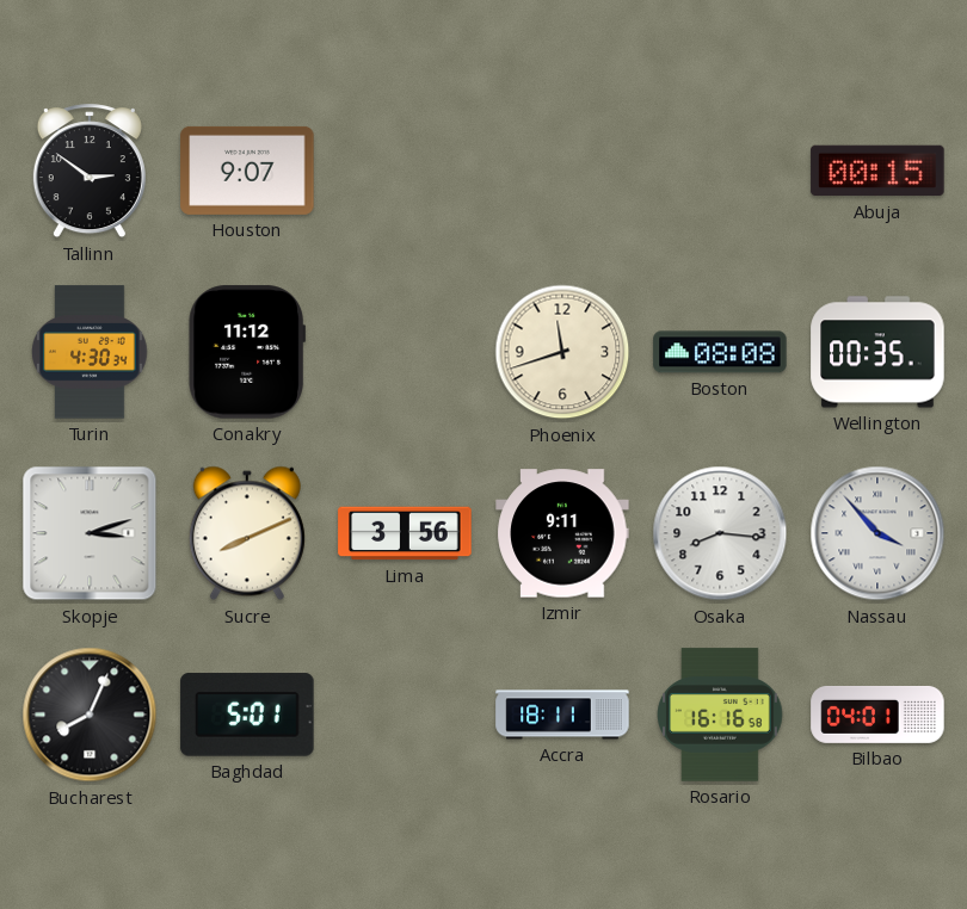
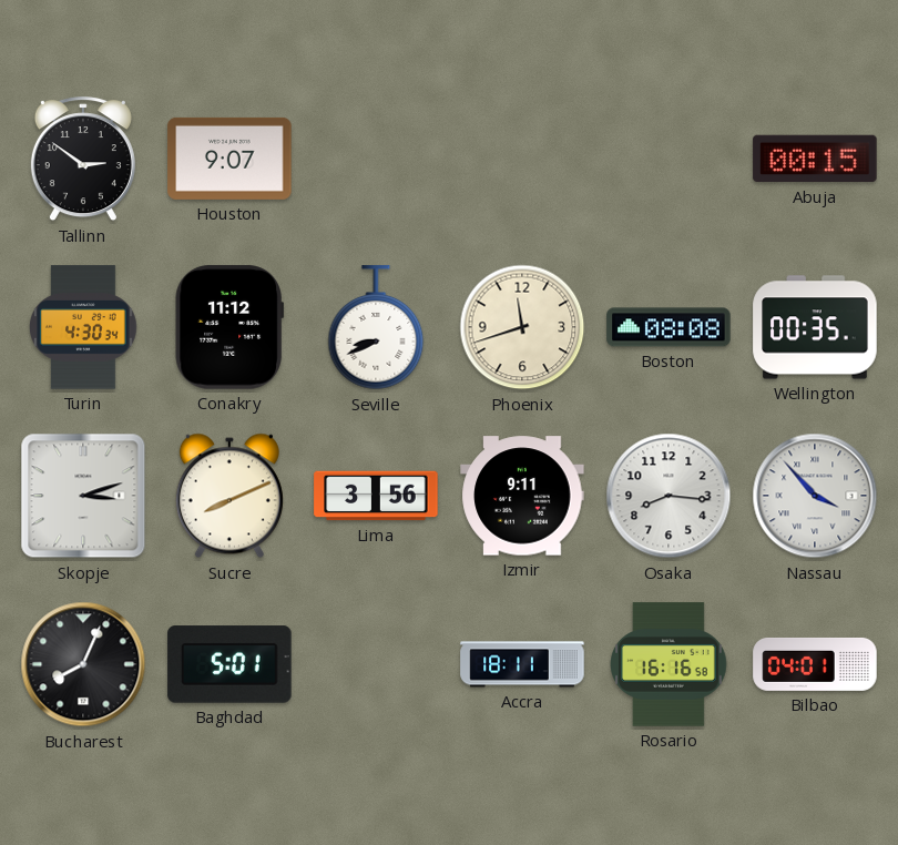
Seville: none -> 8:41 (376, 328)
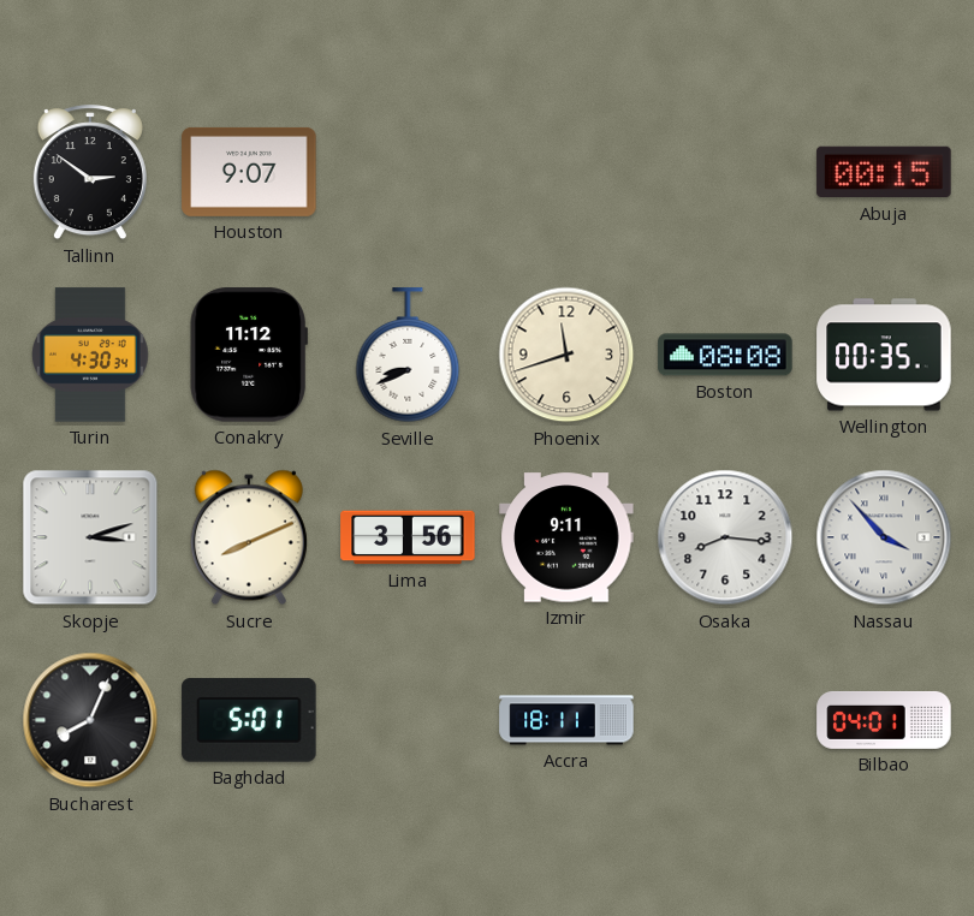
Rosario: 16:16 -> none (670, 664)
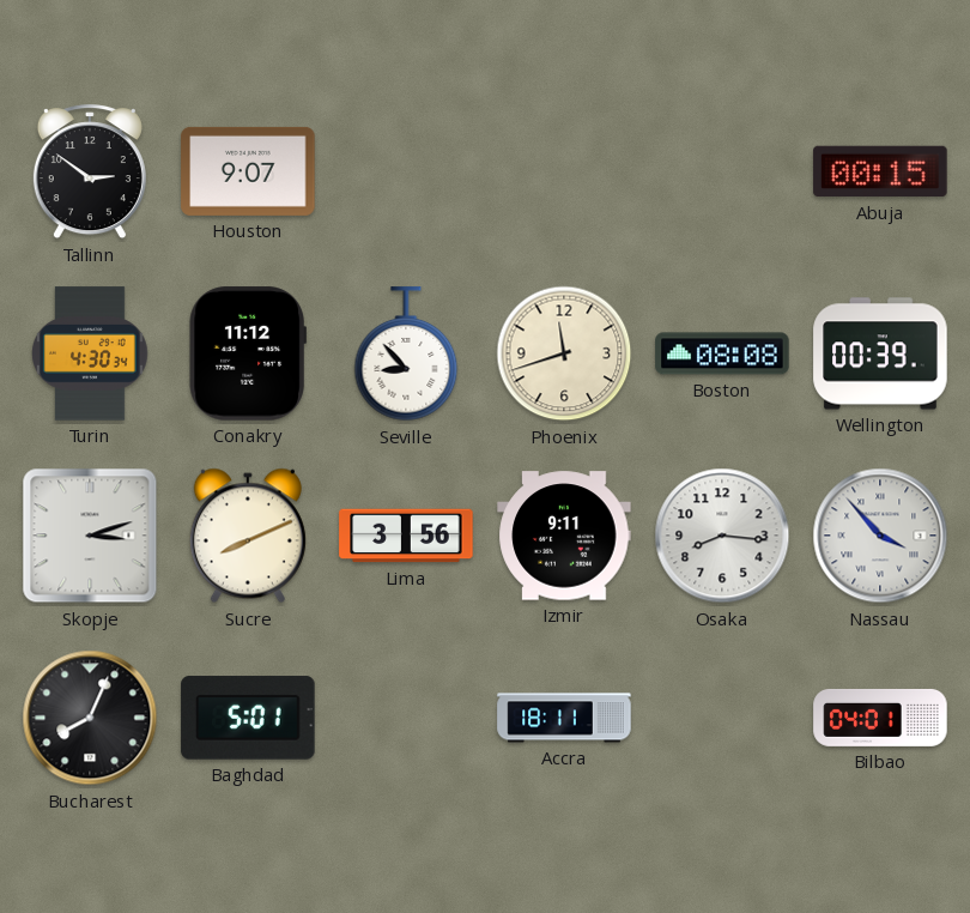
Seville: 8:41 -> 8:53 (406, 355)
Wellington: 00:35 -> 00:39 (880, 353)
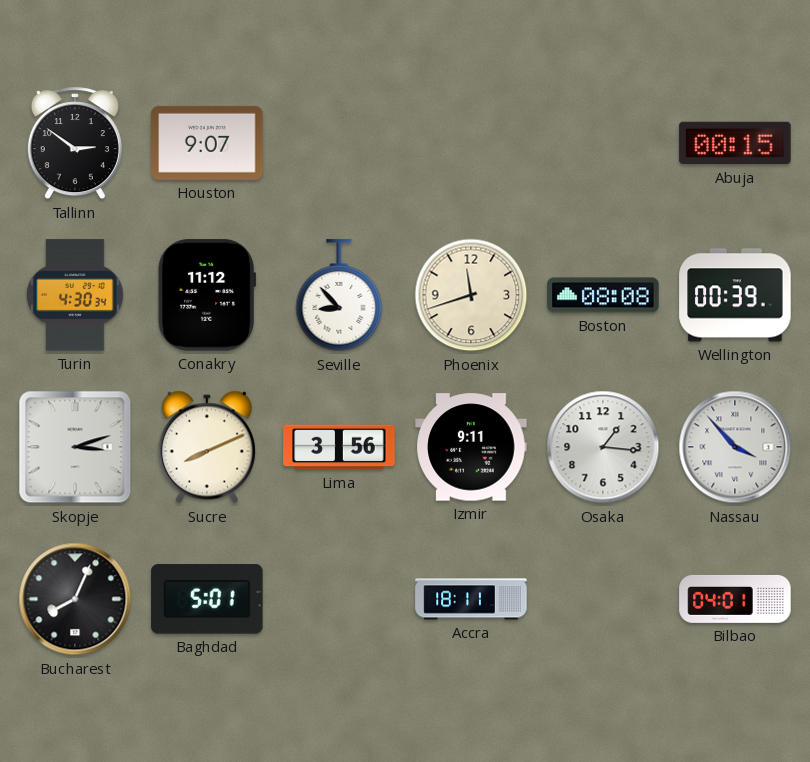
Osaka: 8:16 -> 1:16 (603, 447)
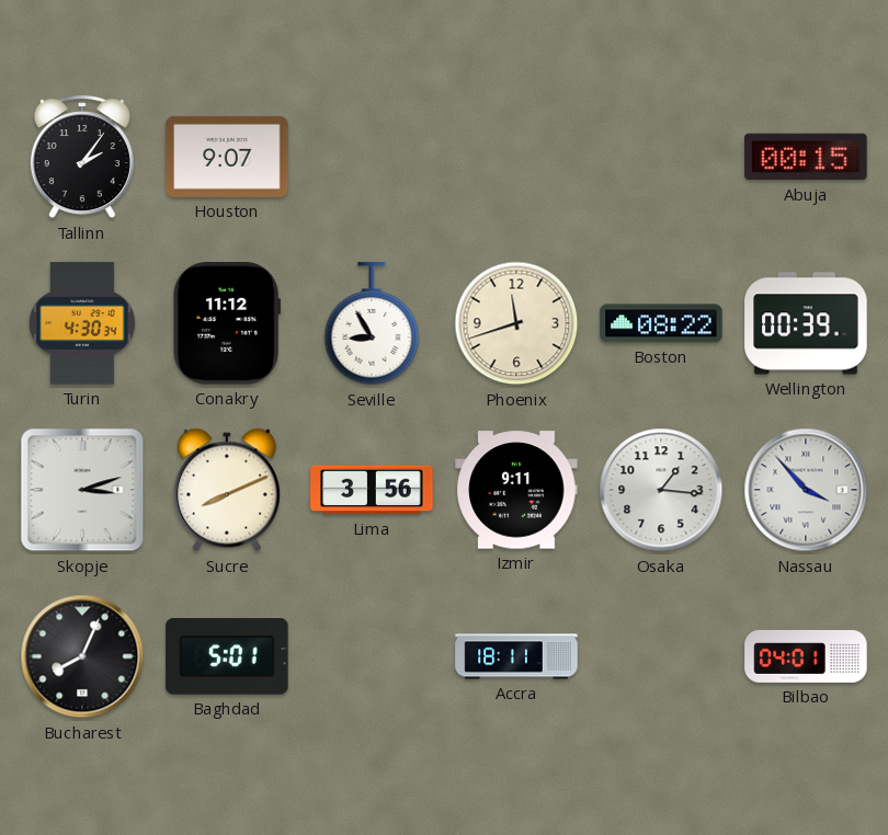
Tallinn: 2:51 -> 2:06 (82, 158)
Seville: 8:53 -> 8:55 (372, 324)
Boston: 08:08 -> 08:22 (661, 323)
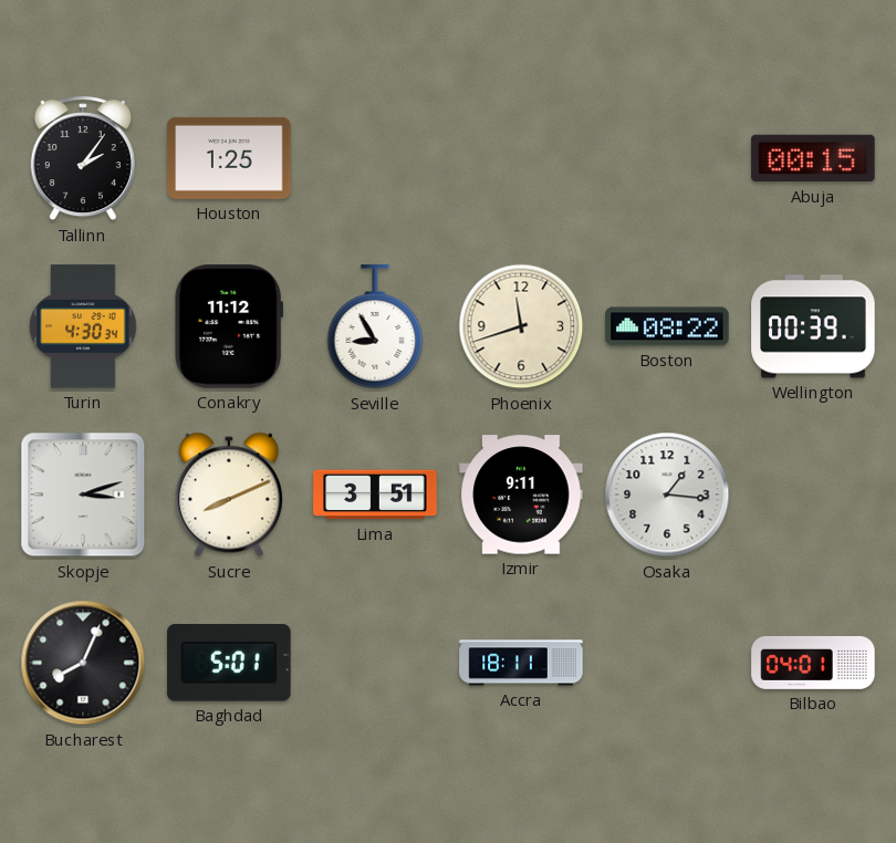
Houston: 9:07 -> 1:25 (229, 158)
Lima: 3:56 -> 3:51 (375, 495)
Nassau: 3:53 -> none (806, 490)
